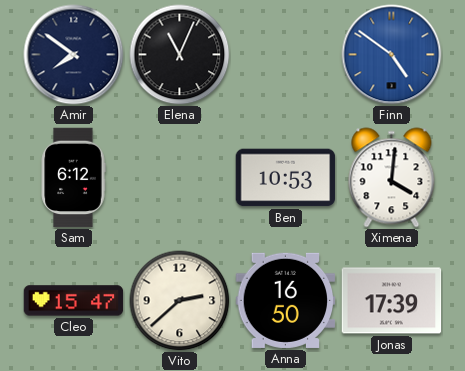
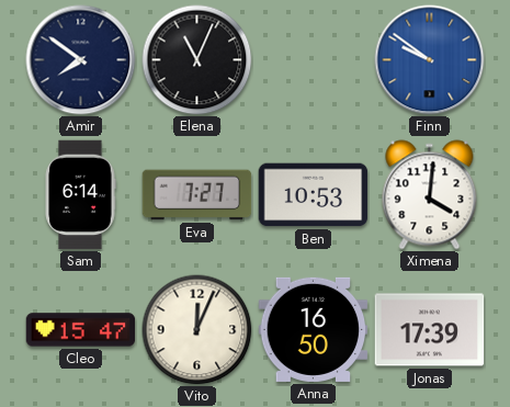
Finn: 4:51 -> 9:51 (430, 60)
Sam: 6:12 -> 6:14 (80, 195)
Eva: none -> 7:27 (197, 195)
Vito: 2:38 -> 12:04 (197, 330)
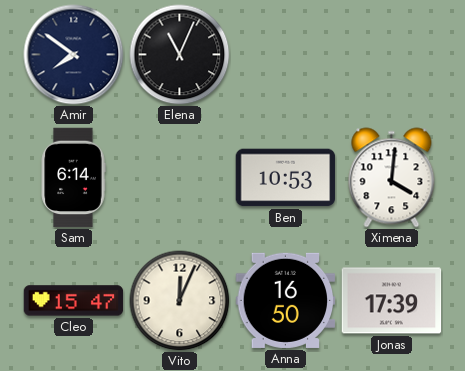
Finn: 9:51 -> none (430, 60)
Eva: 7:27 -> none (197, 195)
